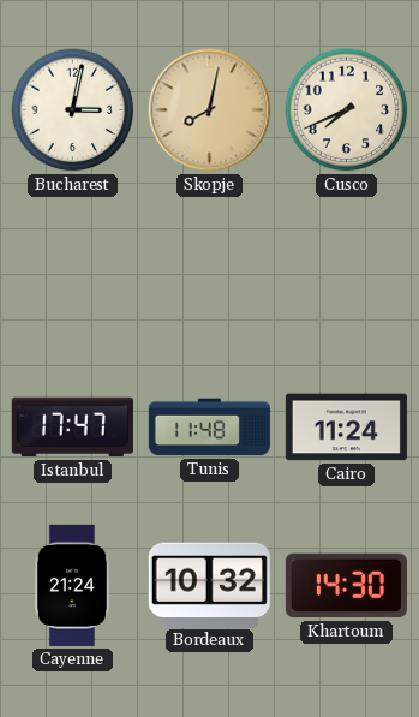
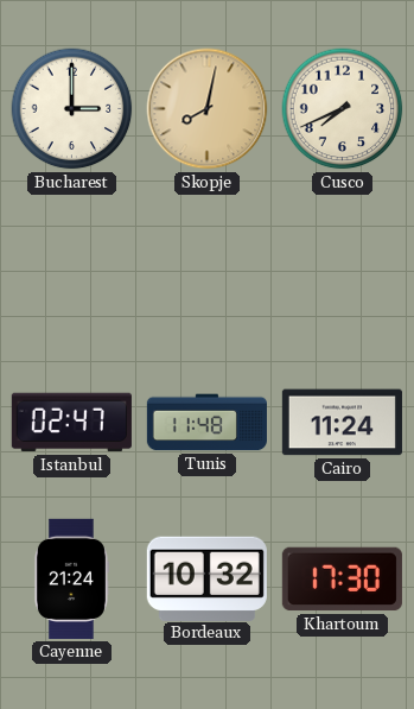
Bucharest: 3:02 -> 3:00 (72, 109)
Istanbul: 17:47 -> 02:47 (71, 423)
Khartoum: 14:30 -> 17:30 (342, 580)
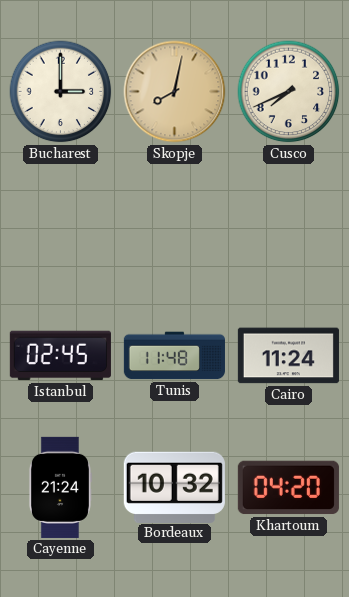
Istanbul: 02:47 -> 02:45 (60, 356)
Khartoum: 17:30 -> 04:20 (288, 488)
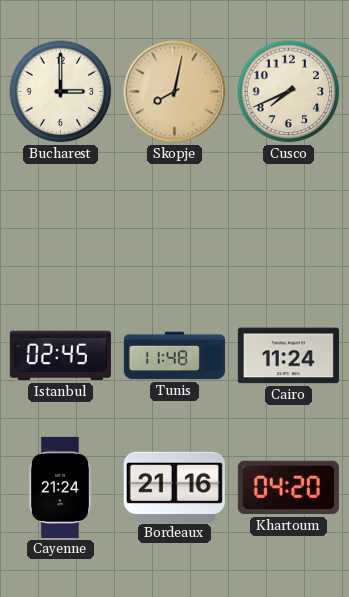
Bordeaux: 10:32 -> 21:16 (174, 487)
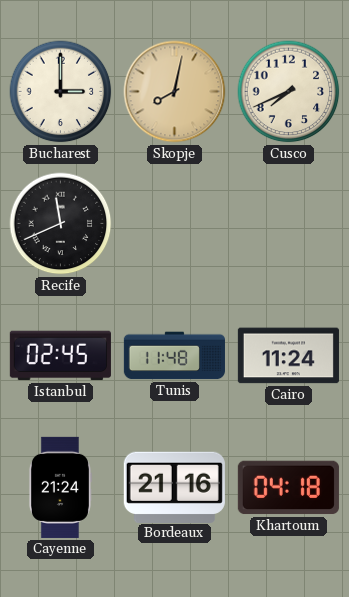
Recife: none -> 11:41 (61, 224)
Khartoum: 04:20 -> 04:18 (288, 488)
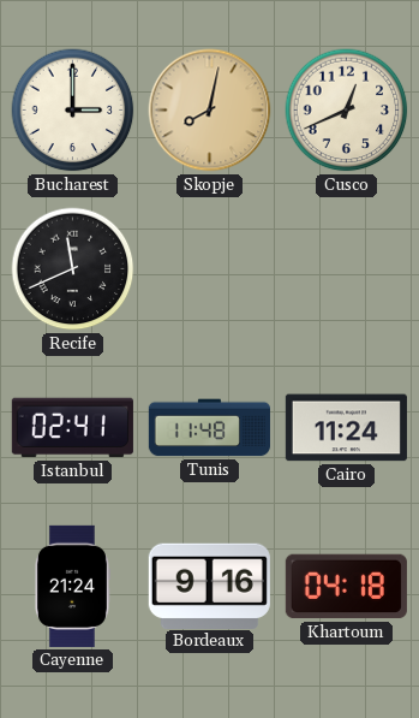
Cusco: 7:41 -> 12:41 (347, 111)
Istanbul: 02:45 -> 02:41 (72, 428)
Bordeaux: 21:16 -> 9:16 (209, 586)
